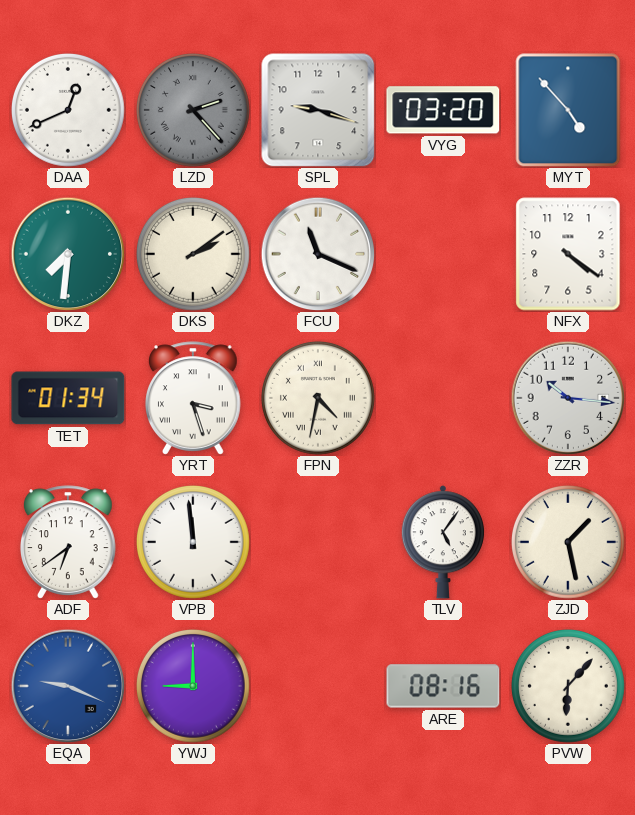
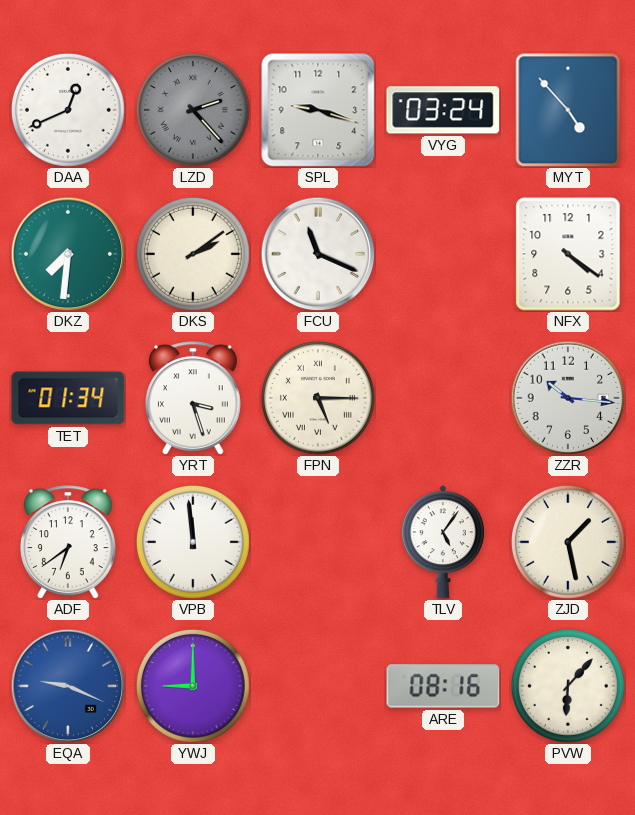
VYG: 03:20 -> 03:24 (443, 110)
FPN: 4:32 -> 5:15 (318, 398)
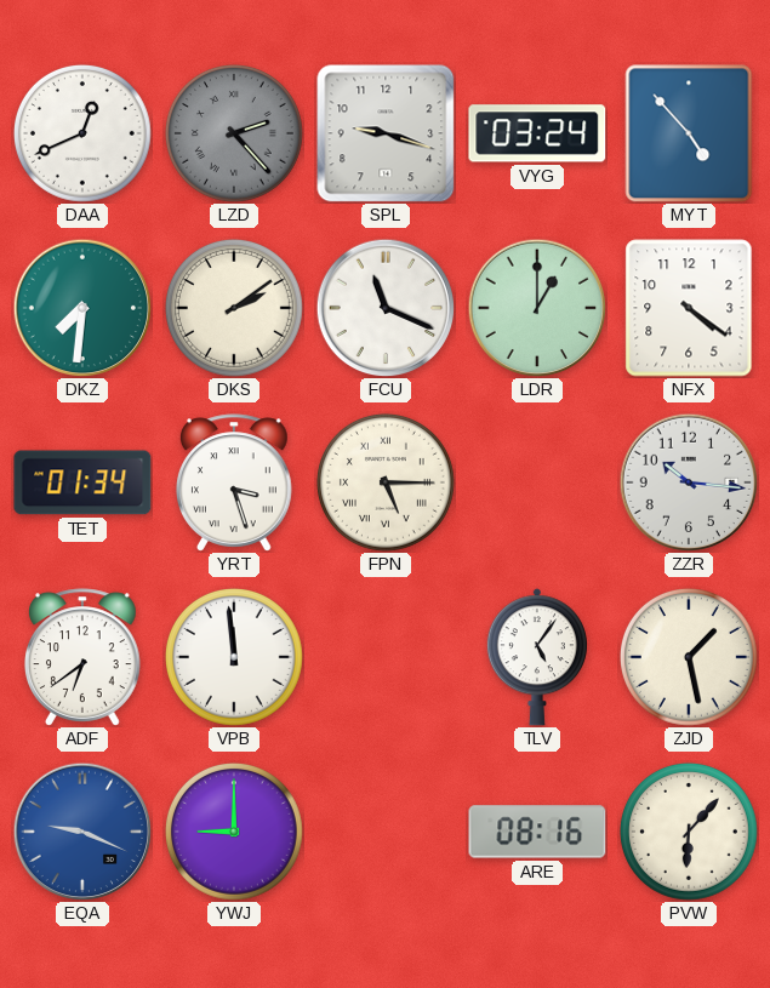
LDR: none -> 1:00 (537, 308)
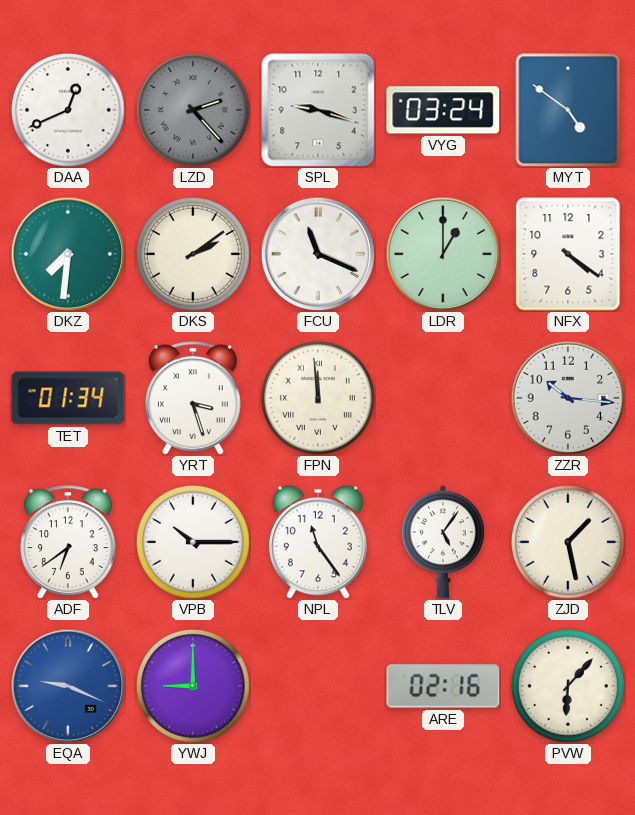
MYT: 4:53 -> 4:51 (568, 110)
FPN: 5:15 -> 11:59 (318, 398)
VPB: 11:59 -> 10:15 (193, 542)
NPL: none -> 11:24 (318, 542)
ARE: 08:16 -> 02:16 (443, 686)
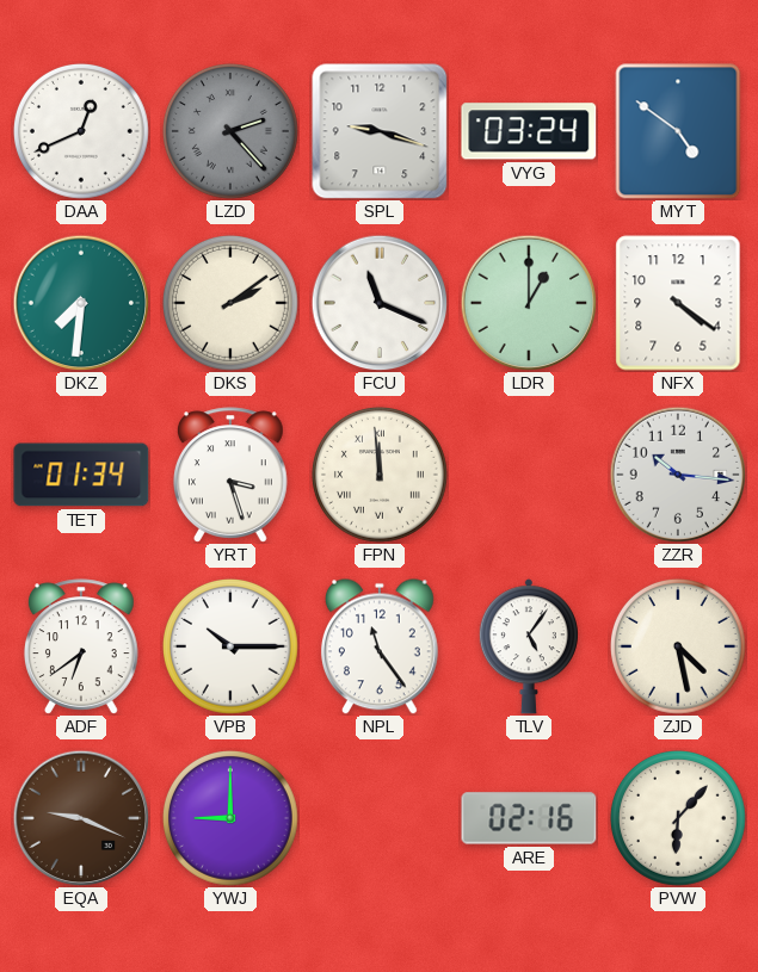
ZJD: 1:28 -> 4:28 (678, 646)
EQA dial: blue -> brown (81, 818)
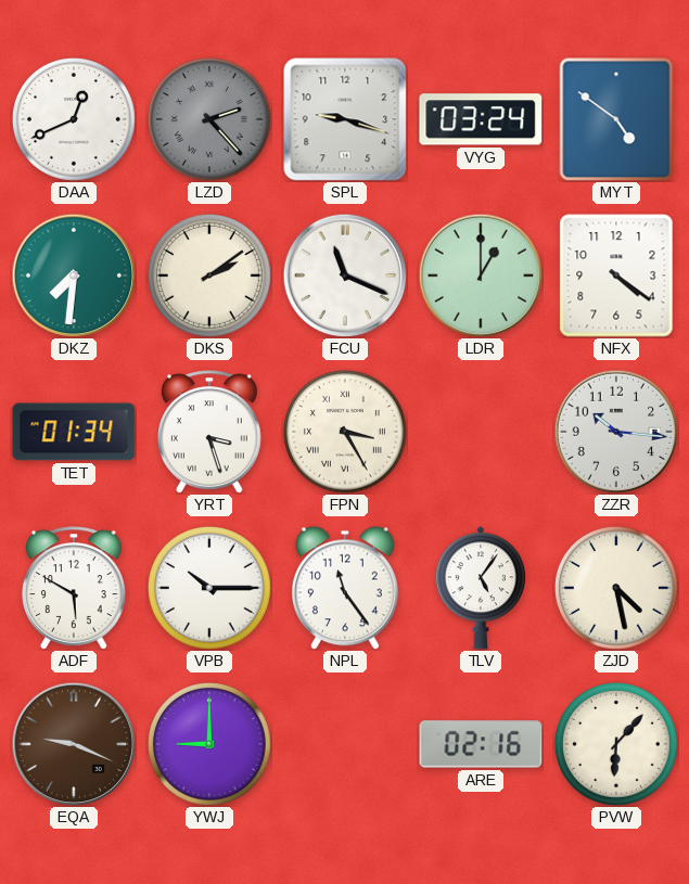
FPN: 11:59 -> 3:25 (345, 432)
ADF: 6:39 -> 5:50 (74, 588)
